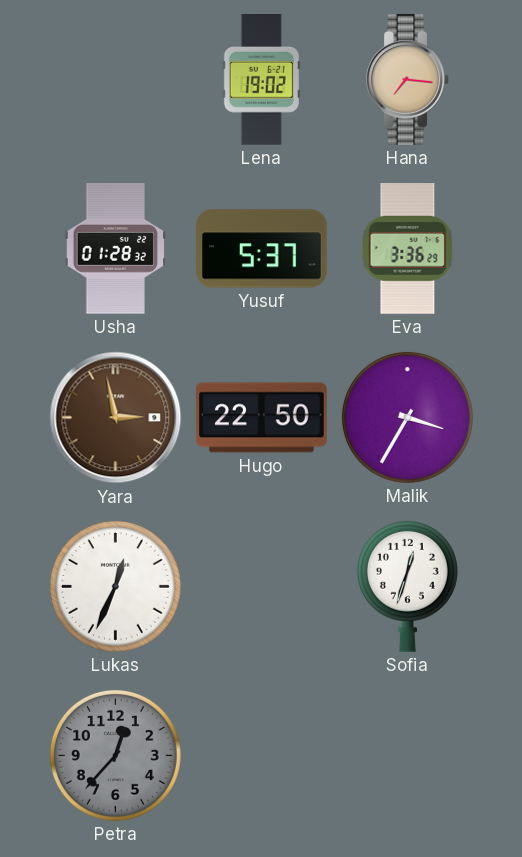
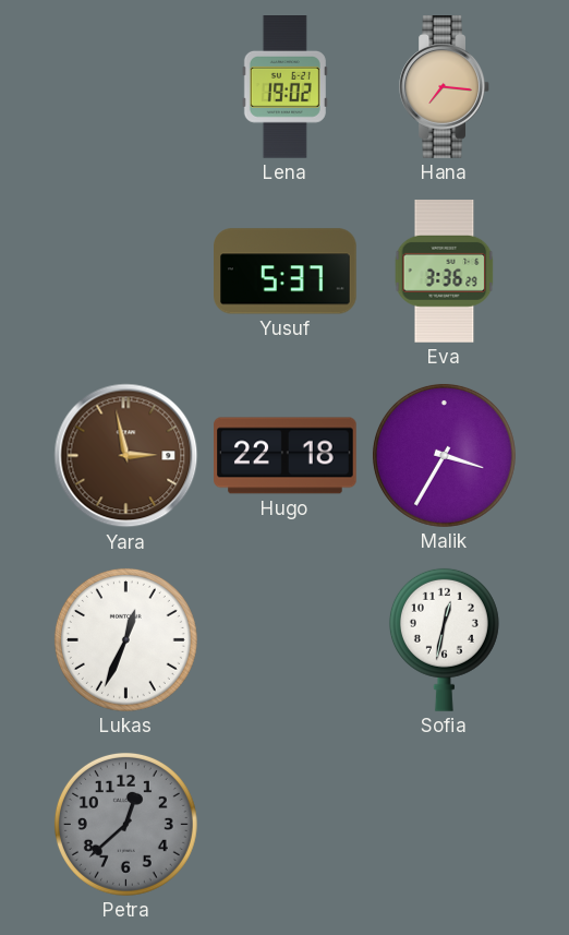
Usha: 01:28 -> none (116, 249)
Hugo: 22:50 -> 22:18 (286, 456)
Sofia: 12:33 -> 12:32 (444, 639)
Petra: 12:37 -> 12:38 (125, 824)
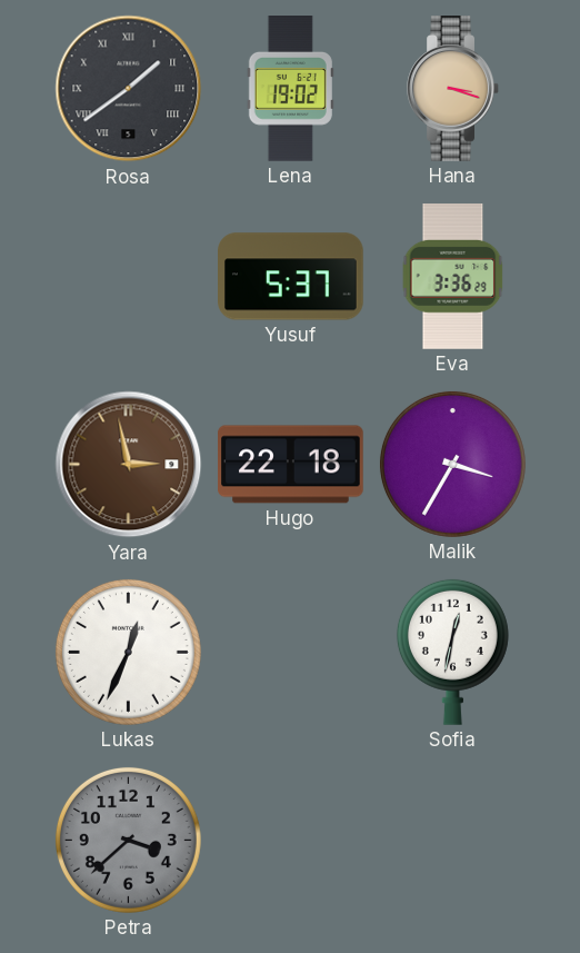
Rosa: none -> 1:39 (129, 89)
Hana: 7:16 -> 3:18 (452, 89)
Petra: 12:38 -> 3:38 (128, 840)
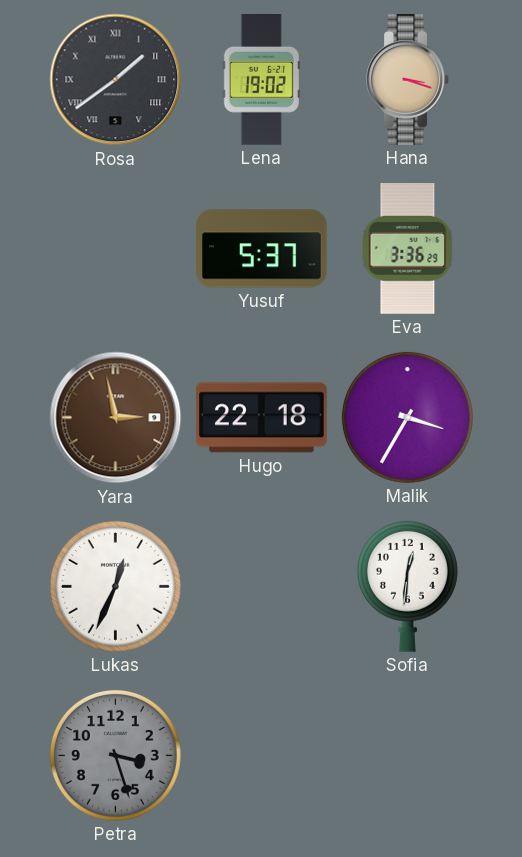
Sofia: 12:32 -> 12:31 (407, 586)
Petra: 3:38 -> 3:27 (115, 755)
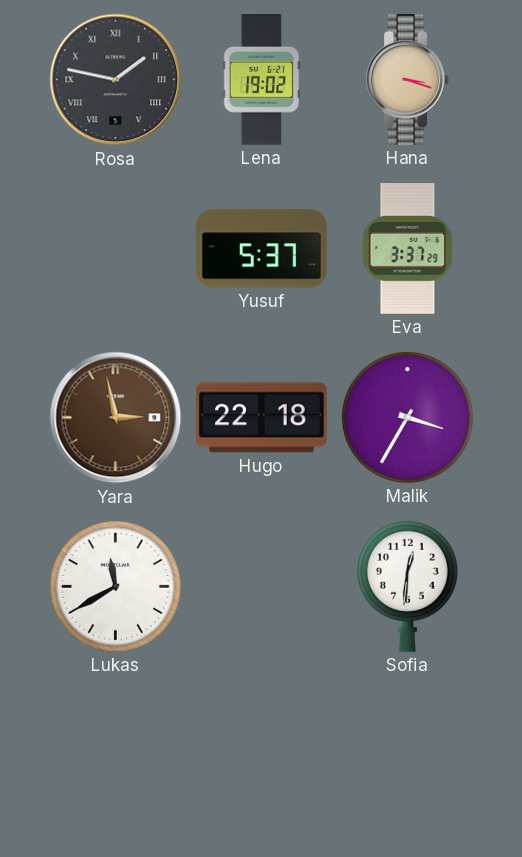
Rosa: 1:39 -> 1:47 (116, 80)
Eva: 3:36 -> 3:37 (408, 249)
Lukas: 12:34 -> 11:40 (115, 586)
Petra: 3:27 -> none (115, 755)
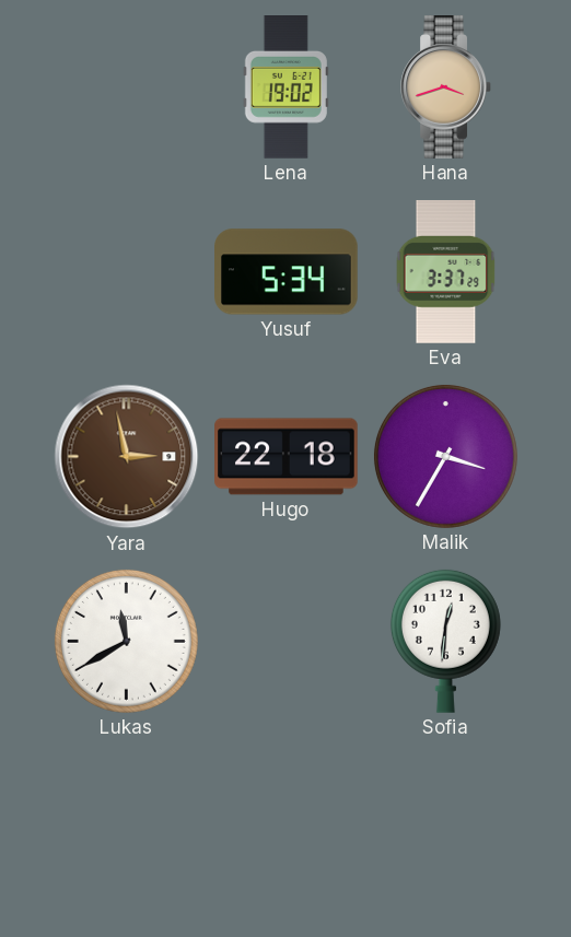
Rosa: 1:47 -> none (116, 80)
Hana: 3:18 -> 3:42 (445, 87)
Yusuf: 5:37 -> 5:34 (287, 272)
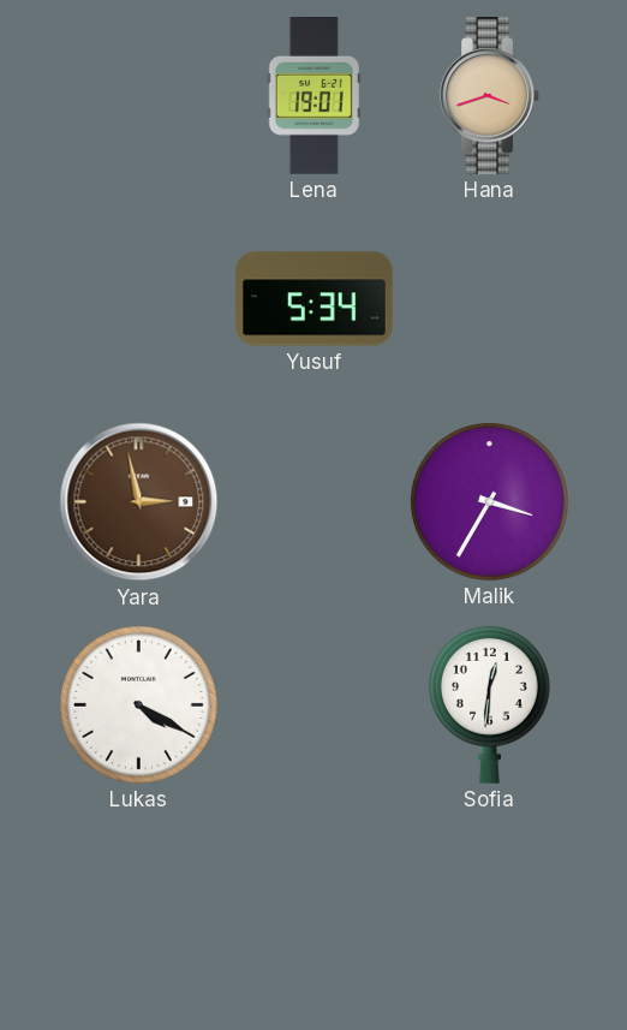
Lena: 19:02 -> 19:01 (313, 96)
Eva: 3:37 -> none (446, 272)
Hugo: 22:18 -> none (287, 457)
Lukas: 11:40 -> 4:20 (138, 704)
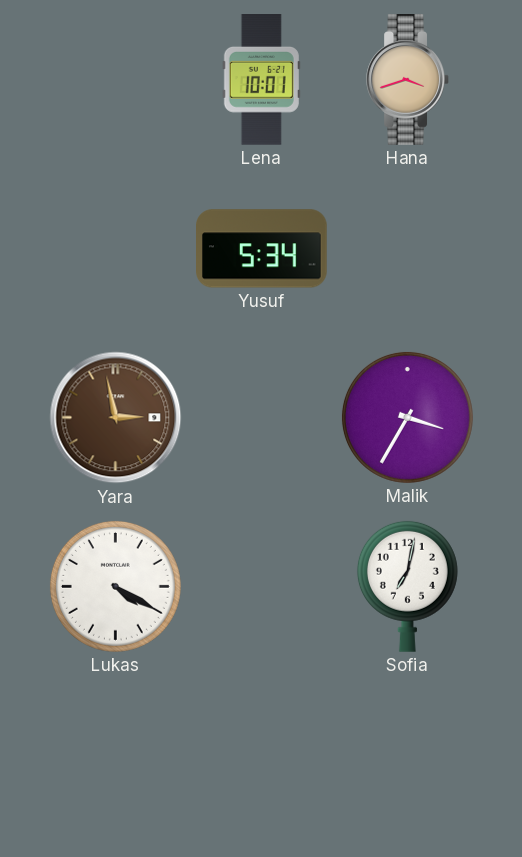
Lena: 19:01 -> 10:01 (261, 80)
Sofia: 12:31 -> 7:02 (407, 586)
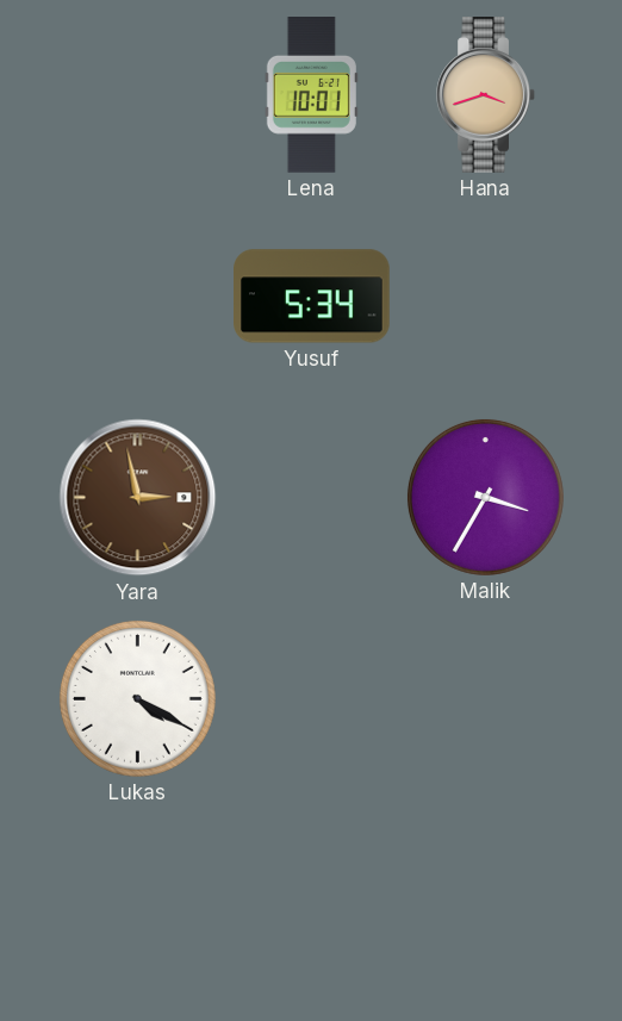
Sofia: 7:02 -> none (407, 586)
